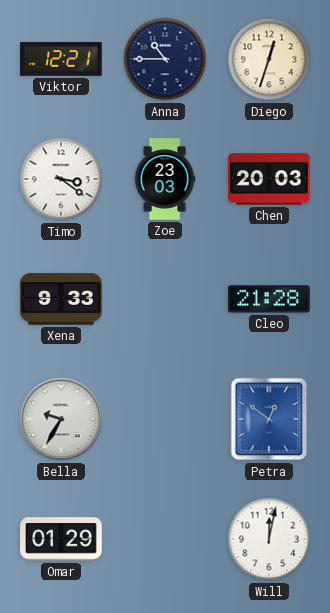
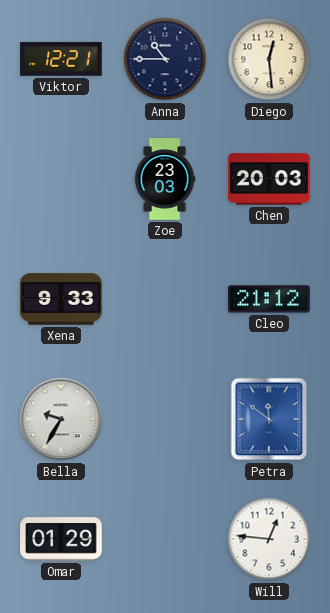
Diego: 12:33 -> 12:29 (269, 59)
Timo: 3:21 -> none (61, 179)
Cleo: 21:28 -> 21:12 (269, 299)
Petra: 12:51 -> 11:51 (269, 419)
Will: 12:02 -> 12:46 (269, 539)
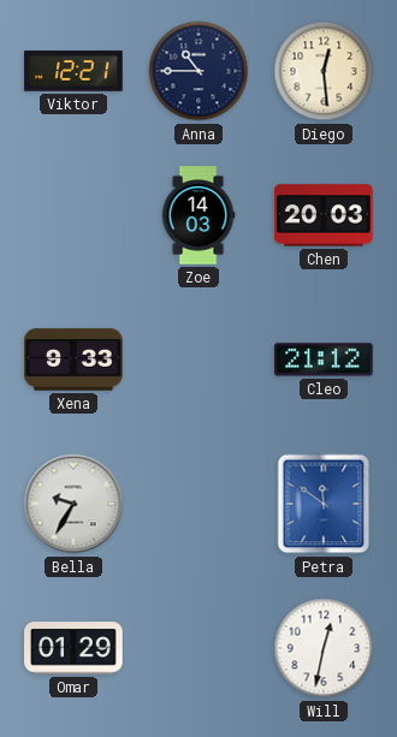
Zoe: 23:03 -> 14:03 (198, 215)
Will: 12:46 -> 12:32 (324, 648)
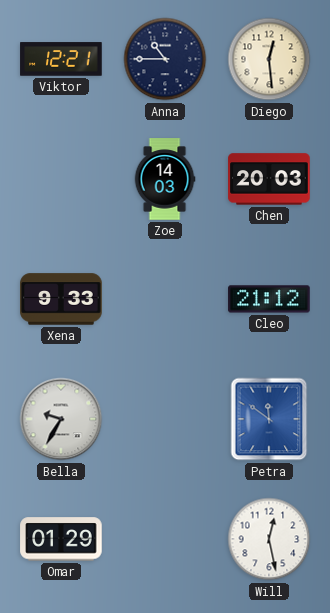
Will: 12:32 -> 12:28 (269, 539)
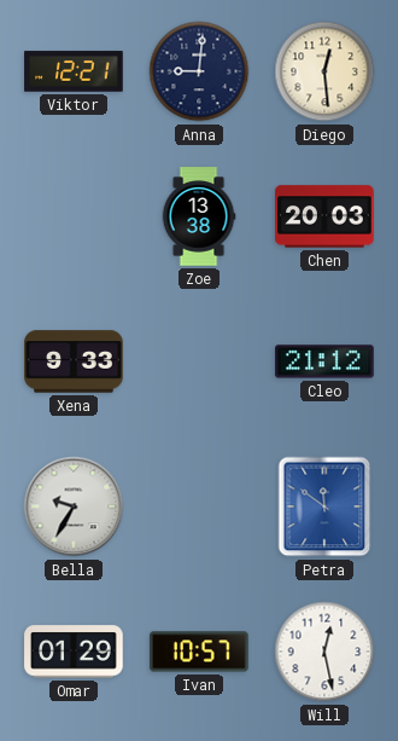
Anna: 10:45 -> 9:01 (199, 71)
Zoe: 14:03 -> 13:38 (199, 216)
Ivan: none -> 10:57 (199, 652)
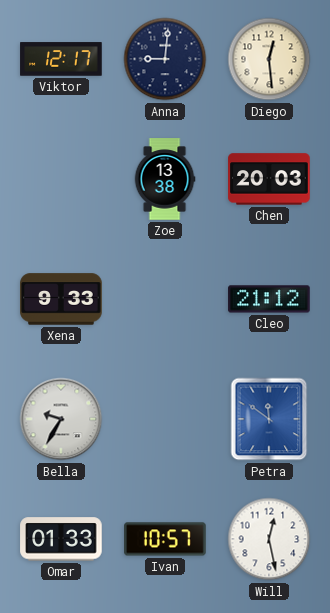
Viktor: 12:21 -> 12:17 (61, 59)
Omar: 01:29 -> 01:33 (61, 539)
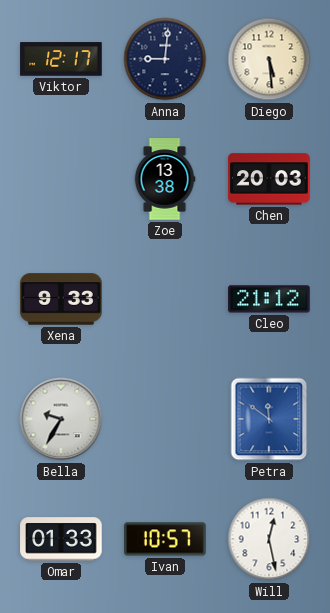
Diego: 12:29 -> 5:29 (269, 59)
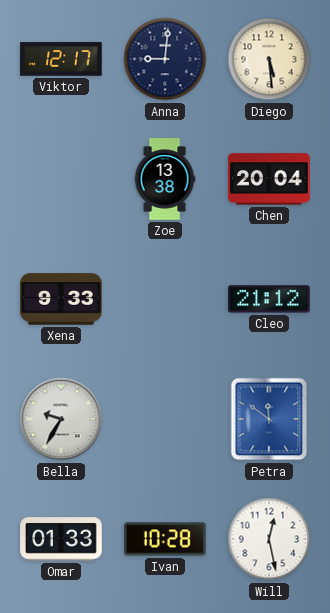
Chen: 20:03 -> 20:04 (269, 179)
Ivan: 10:57 -> 10:28 (165, 539)
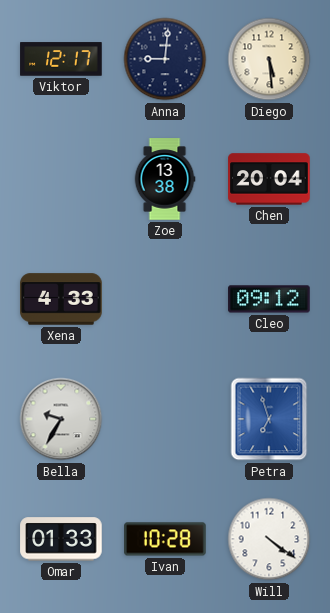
Xena: 9:33 -> 4:33 (61, 299)
Cleo: 21:12 -> 09:12 (269, 299)
Petra: 11:51 -> 6:57 (269, 419)
Will: 12:28 -> 4:21 (269, 539)
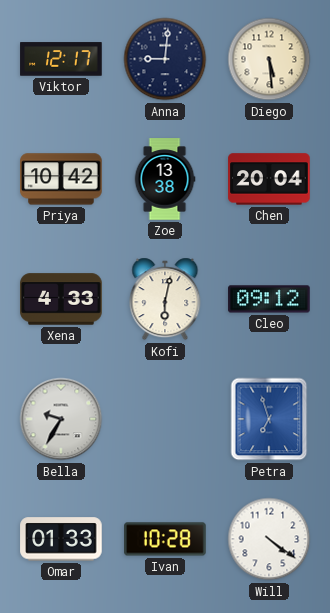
Priya: none -> 10:42 (61, 179)
Kofi: none -> 6:02 (165, 299)
